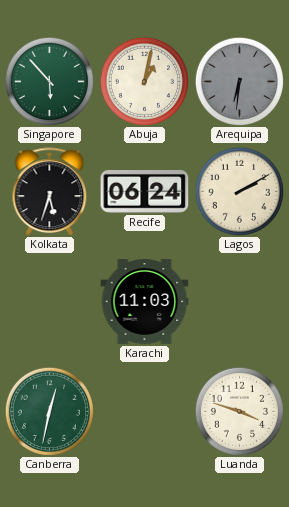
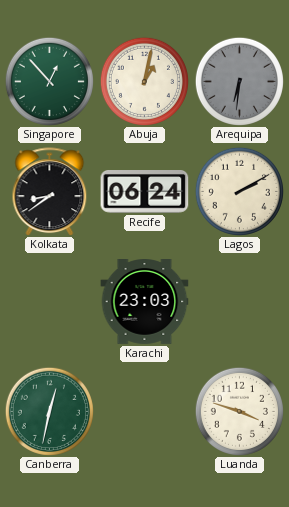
Singapore: 5:53 -> 12:53 (49, 81)
Kolkata: 5:33 -> 8:39 (50, 192)
Karachi: 11:03 -> 23:03 (145, 302)
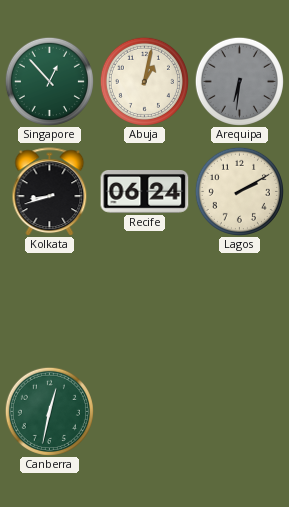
Kolkata: 8:39 -> 8:42 (50, 192)
Karachi: 23:03 -> none (145, 302)
Luanda: 3:48 -> none (239, 411)
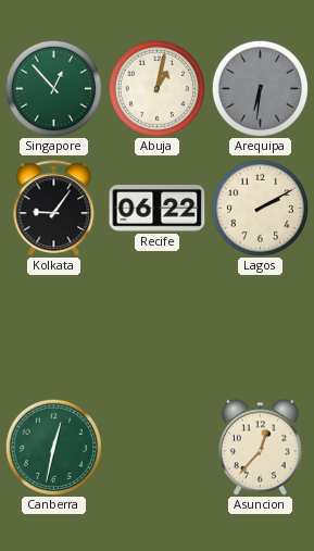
Kolkata: 8:42 -> 9:06 (54, 209)
Recife: 06:24 -> 06:22 (158, 209)
Asuncion: none -> 12:37 (260, 448)
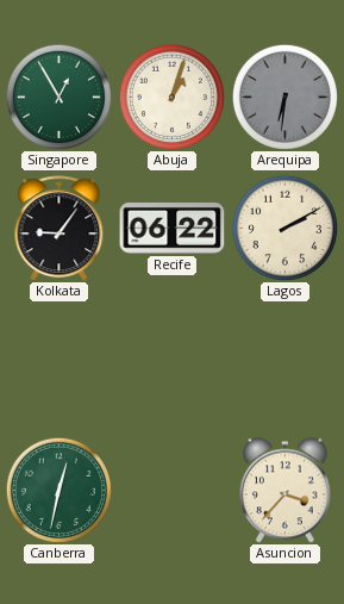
Singapore: 12:53 -> 12:55 (58, 96)
Abuja: 1:02 -> 1:03 (171, 96)
Asuncion: 12:37 -> 3:37 (284, 491)
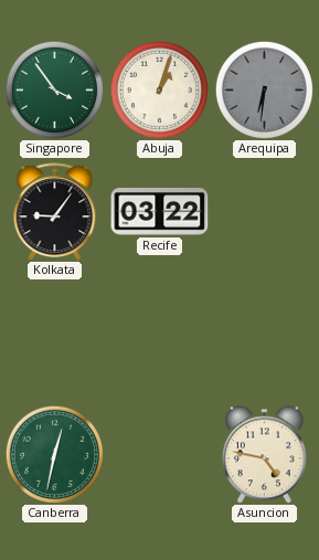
Singapore: 12:55 -> 3:54 (54, 89)
Recife: 06:22 -> 03:22 (160, 212)
Lagos: 2:10 -> none (284, 228)
Asuncion: 3:37 -> 4:47 (264, 455)
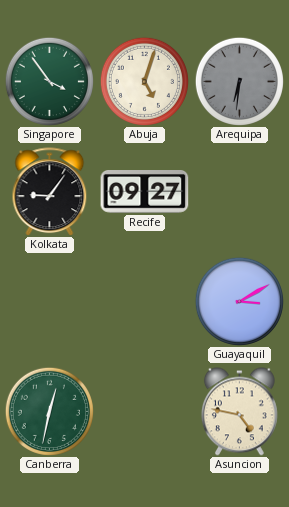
Abuja: 1:03 -> 5:03 (144, 81)
Recife: 03:22 -> 09:27 (145, 192)
Guayaquil: none -> 3:10 (239, 301)
